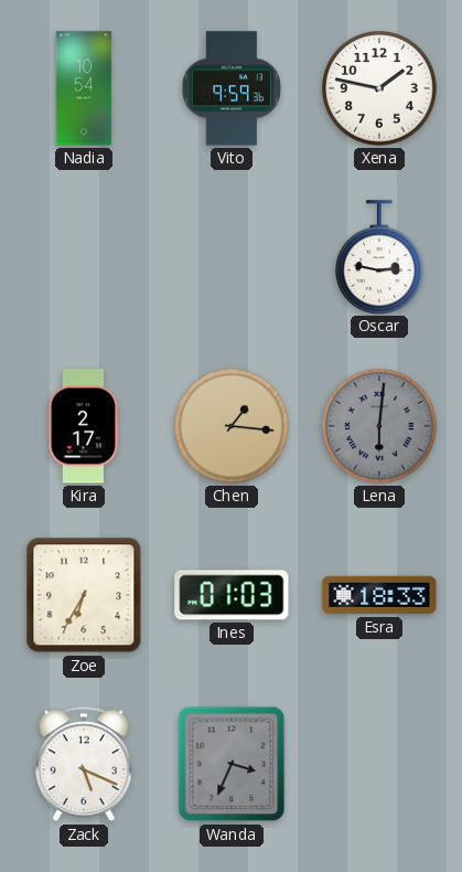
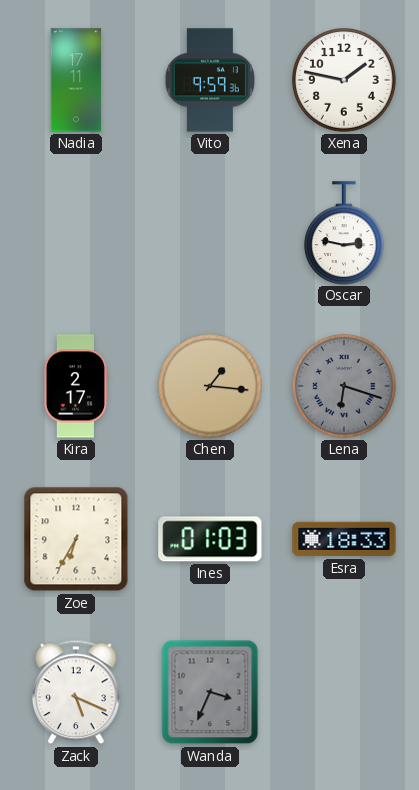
Nadia: 10:54 -> 17:11 (76, 80)
Lena: 6:01 -> 6:18 (345, 387)
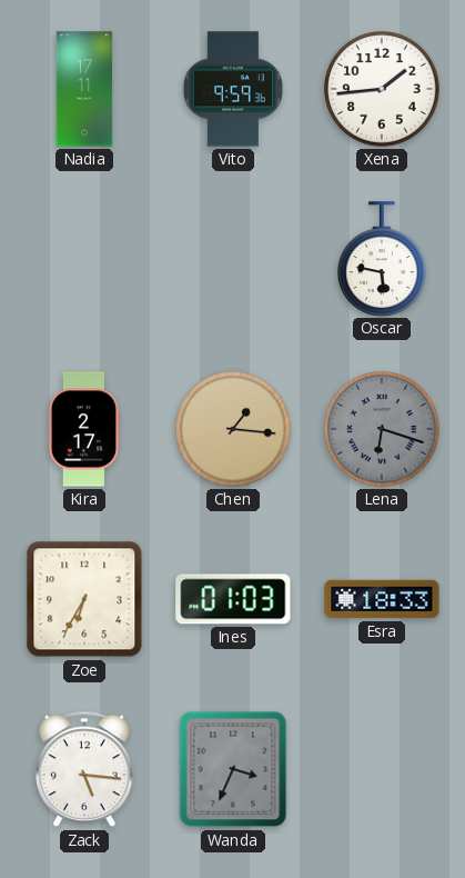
Xena: 1:47 -> 1:44 (383, 90)
Oscar: 2:47 -> 5:47 (383, 259)
Zack: 5:19 -> 5:16 (85, 769)
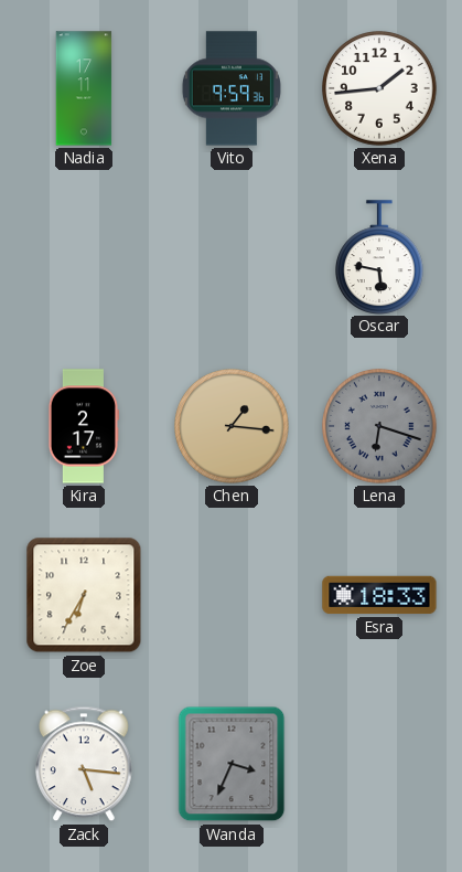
Ines: 01:03 -> none (233, 599)
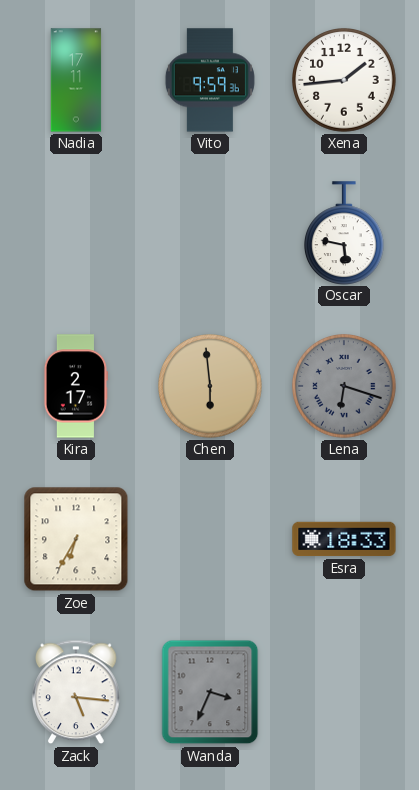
Chen: 1:16 -> 5:59 (211, 387)
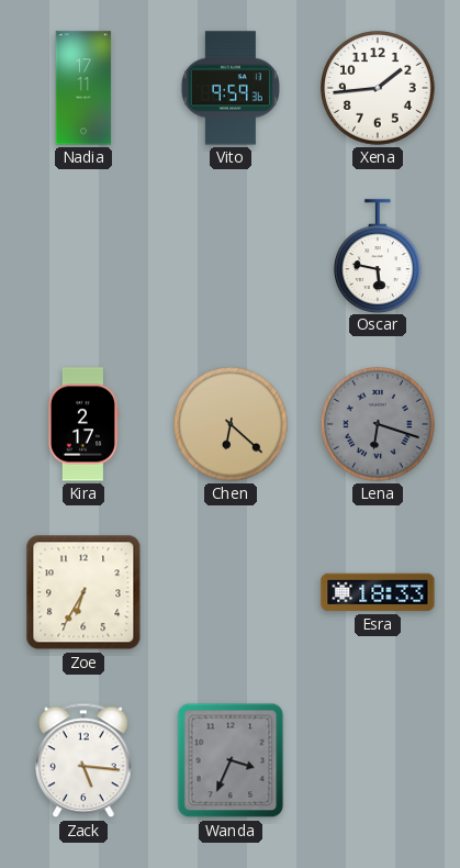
Chen: 5:59 -> 6:22 (232, 425)
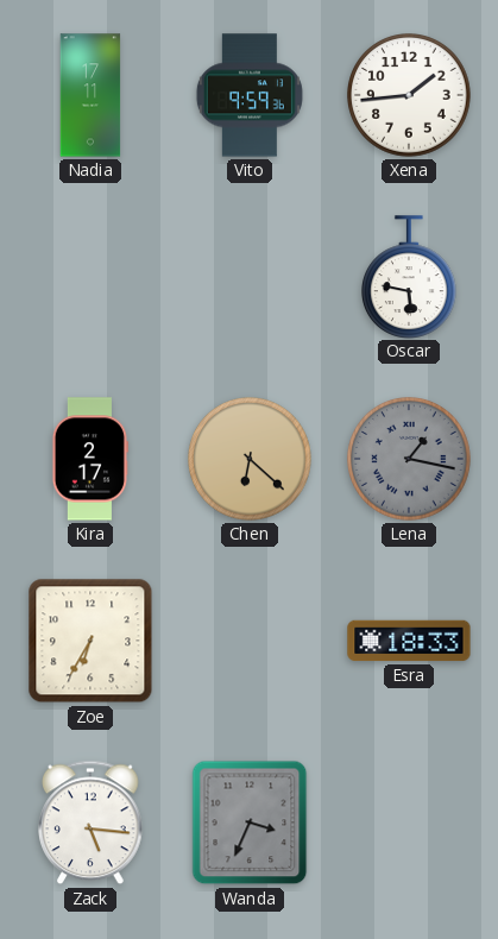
Lena: 6:18 -> 1:17 (410, 460)
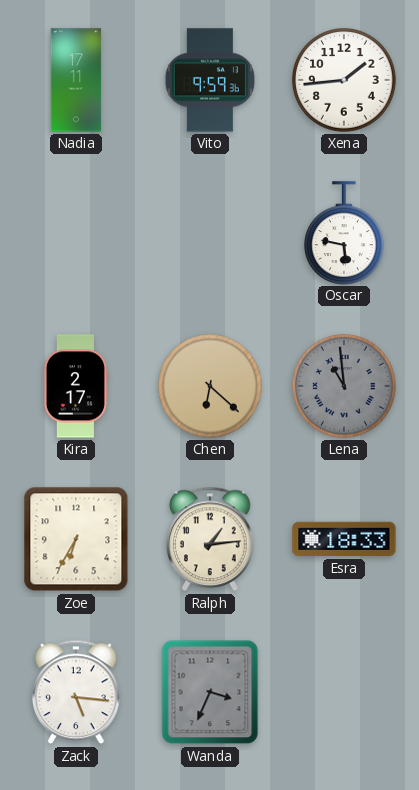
Lena: 1:17 -> 10:59 (345, 387)
Ralph: none -> 1:14 (211, 539)
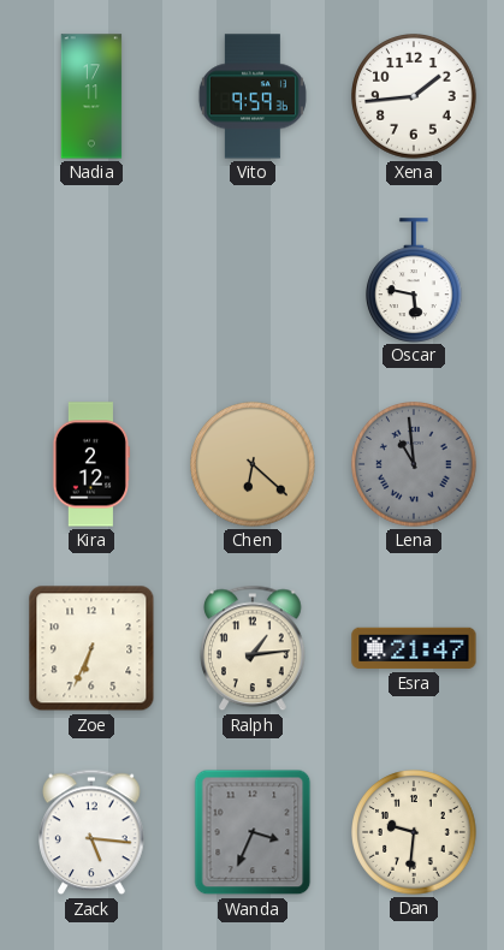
Kira: 2:17 -> 2:12 (90, 464)
Zoe: 6:35 -> 6:34 (91, 648)
Esra: 18:33 -> 21:47 (414, 648)
Dan: none -> 9:31 (415, 833)
